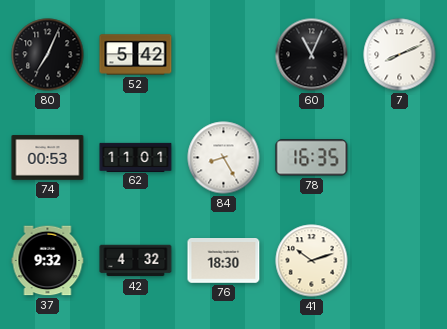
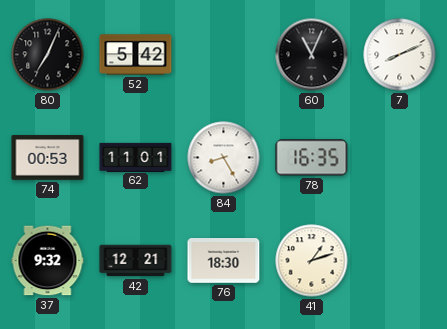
42: 4:32 -> 12:21 (136, 261)
41: 10:12 -> 1:12 (312, 261)
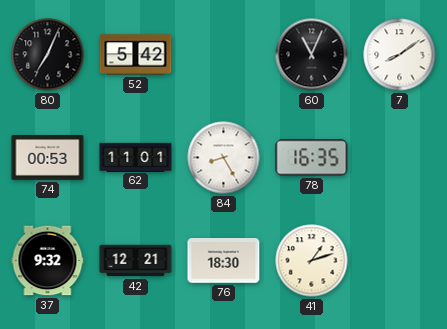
7: 8:11 -> 8:09 (400, 55)
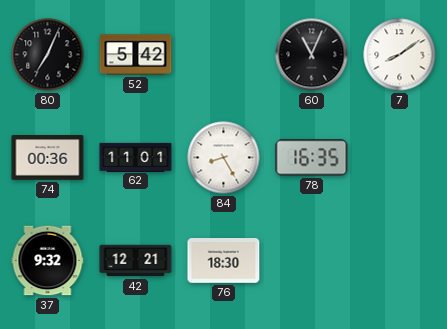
74: 00:53 -> 00:36 (48, 158)
41: 1:12 -> none (312, 261)
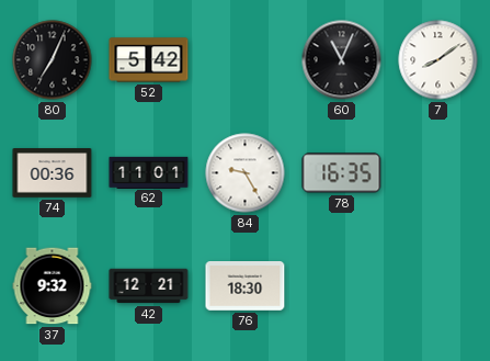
84: 8:25 -> 9:25 (246, 173)
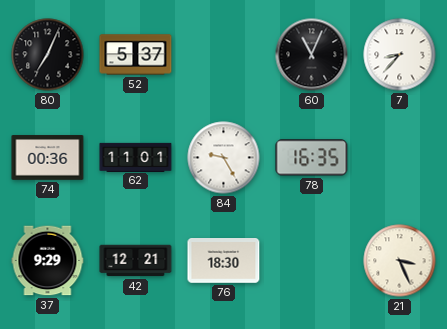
52: 5:42 -> 5:37 (136, 55)
7: 8:09 -> 8:37 (400, 55)
37: 9:32 -> 9:29 (48, 261)
21: none -> 3:26 (400, 261)
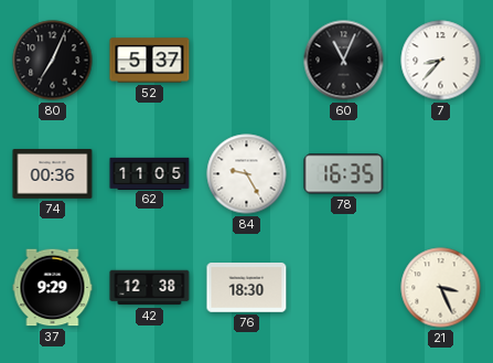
62: 11:01 -> 11:05 (150, 173)
42: 12:21 -> 12:38 (150, 288)
